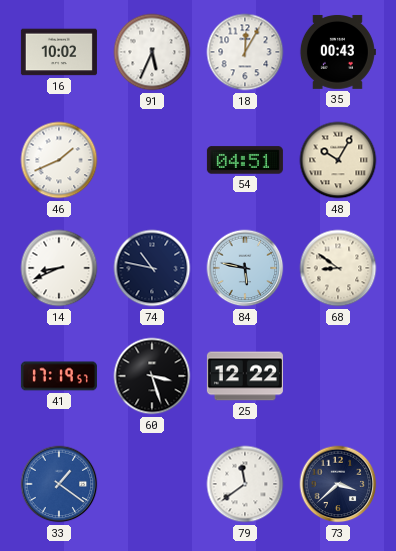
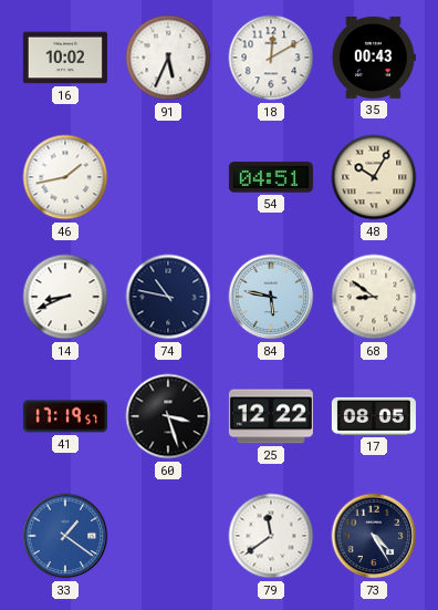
18: 12:05 -> 12:10 (271, 58)
46: 1:41 -> 1:43 (65, 177)
17: none -> 08:05 (374, 416)
73: 3:38 -> 4:25 (374, 536)
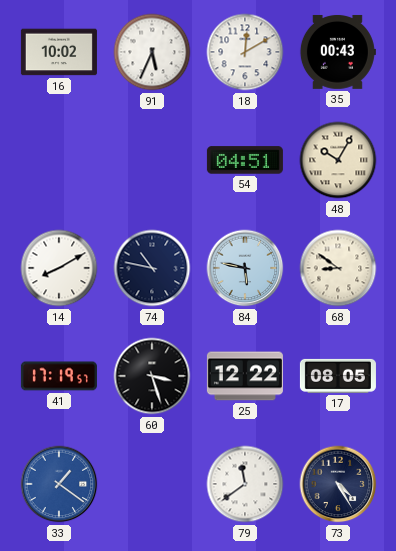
46: 1:43 -> none (65, 177)
14: 8:41 -> 8:10 (59, 268)
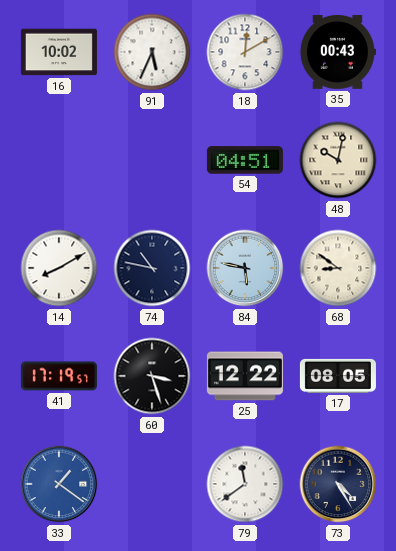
48: 10:05 -> 10:02 (338, 160)
